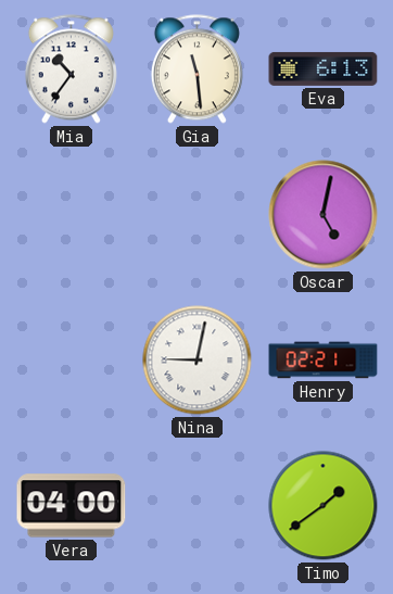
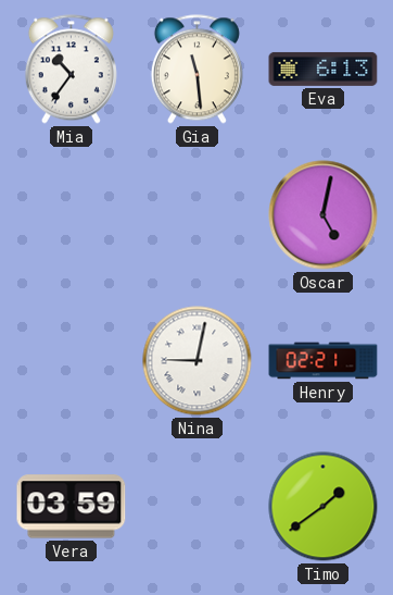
Vera: 04:00 -> 03:59 (72, 507)
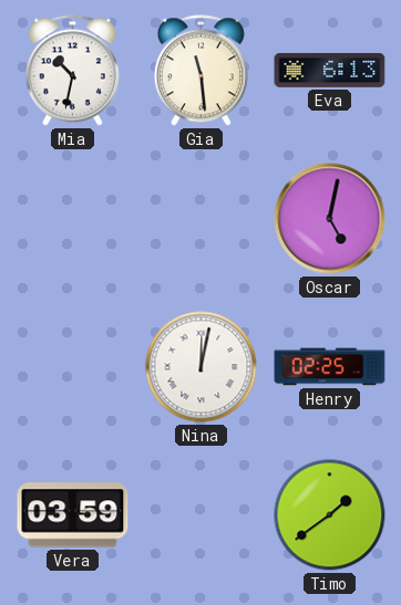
Mia: 10:36 -> 10:32 (72, 71)
Nina: 9:02 -> 12:02 (202, 367)
Henry: 02:21 -> 02:25 (330, 367)
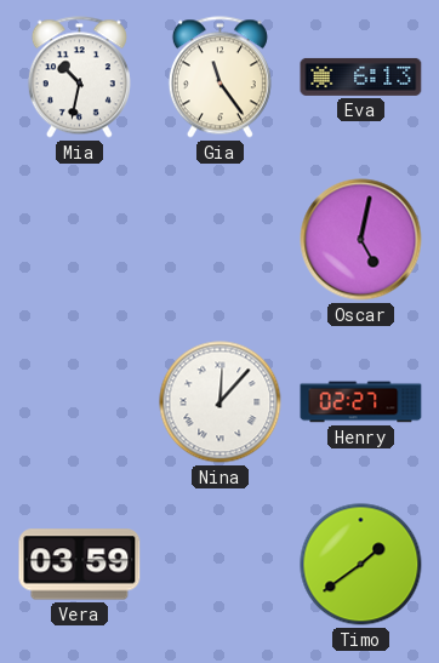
Gia: 11:29 -> 11:24 (219, 78)
Nina: 12:02 -> 12:07 (221, 402)
Henry: 02:25 -> 02:27 (361, 402)
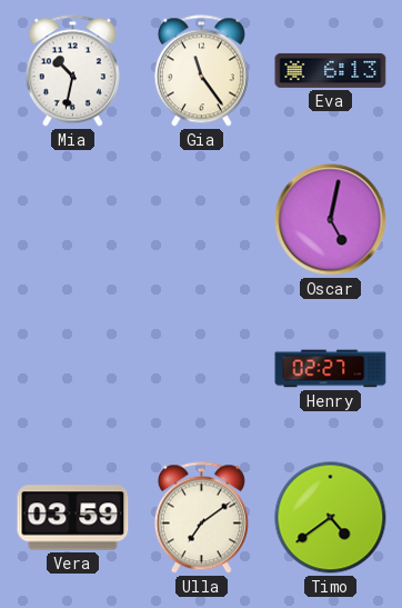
Nina: 12:07 -> none (221, 402)
Ulla: none -> 7:09 (201, 518)
Timo: 1:39 -> 4:39 (331, 518)
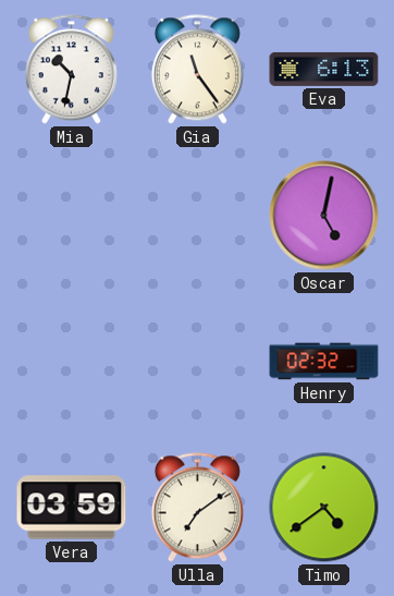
Henry: 02:27 -> 02:32 (324, 362)
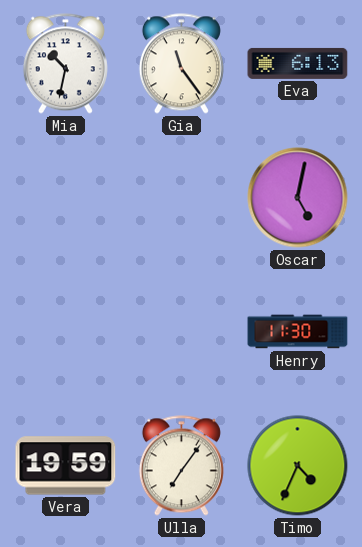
Henry: 02:32 -> 11:30 (298, 332)
Vera: 03:59 -> 19:59 (66, 466)
Ulla: 7:09 -> 7:06 (181, 466)
Timo: 4:39 -> 4:34 (298, 466)
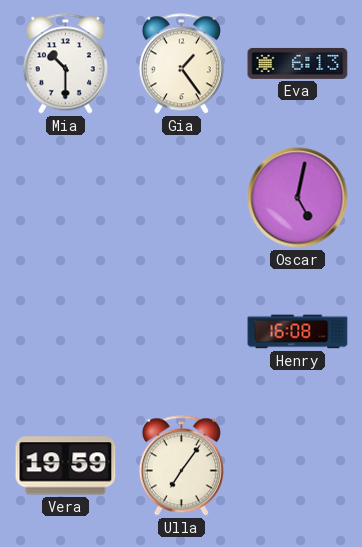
Mia: 10:32 -> 10:30 (65, 64)
Gia: 11:24 -> 1:24 (181, 64)
Henry: 11:30 -> 16:08 (298, 332)
Timo: 4:34 -> none (298, 466)
